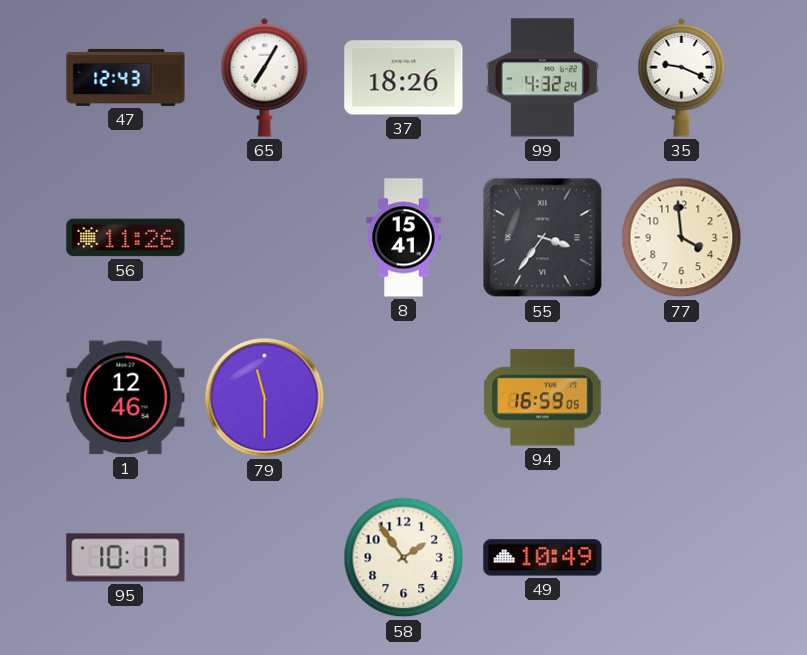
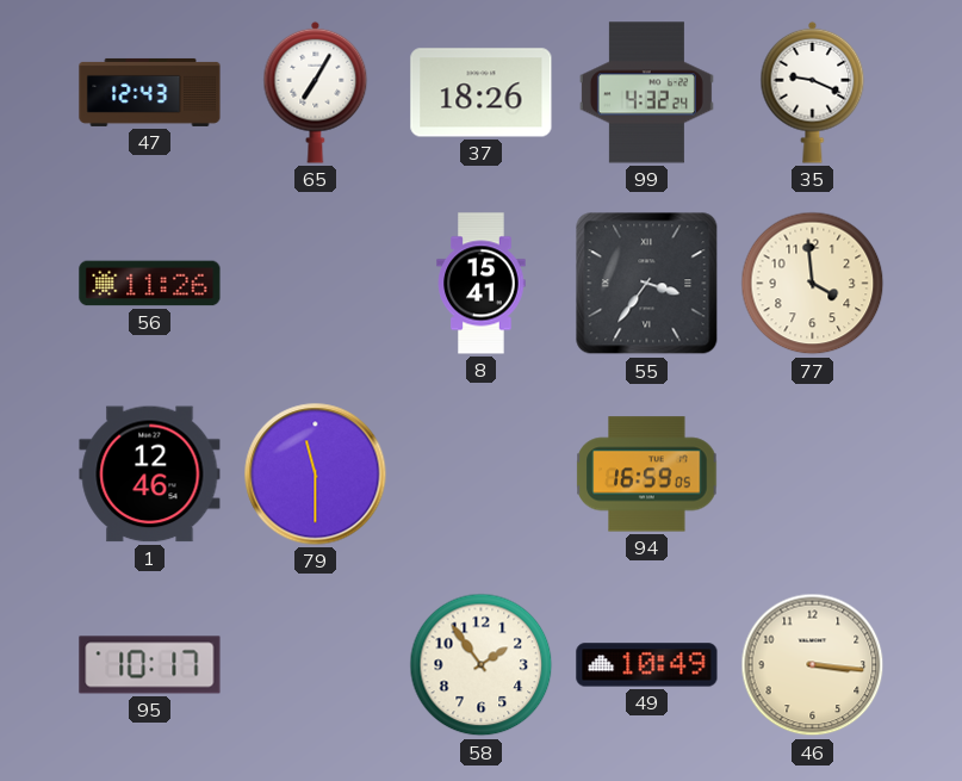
46: none -> 3:16 (813, 665)
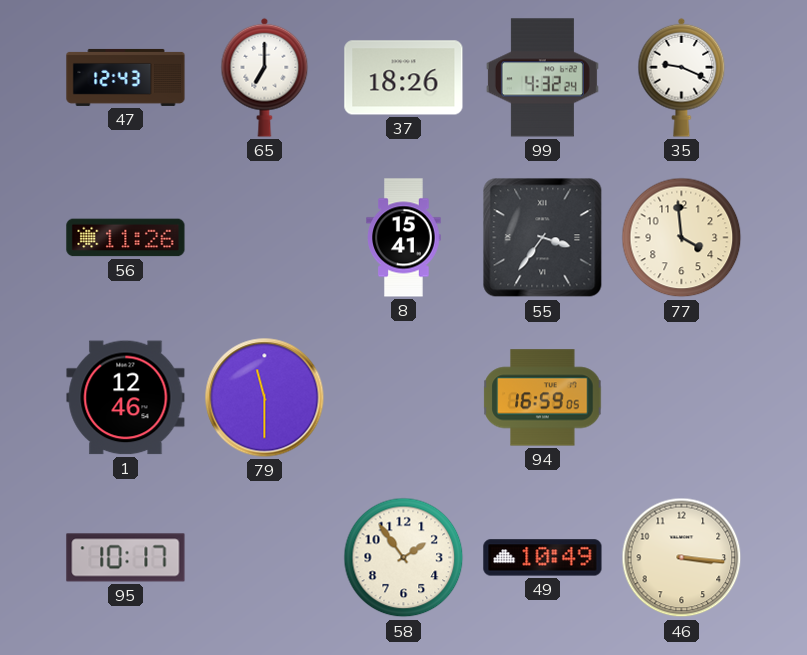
65: 7:05 -> 7:00 (265, 77)
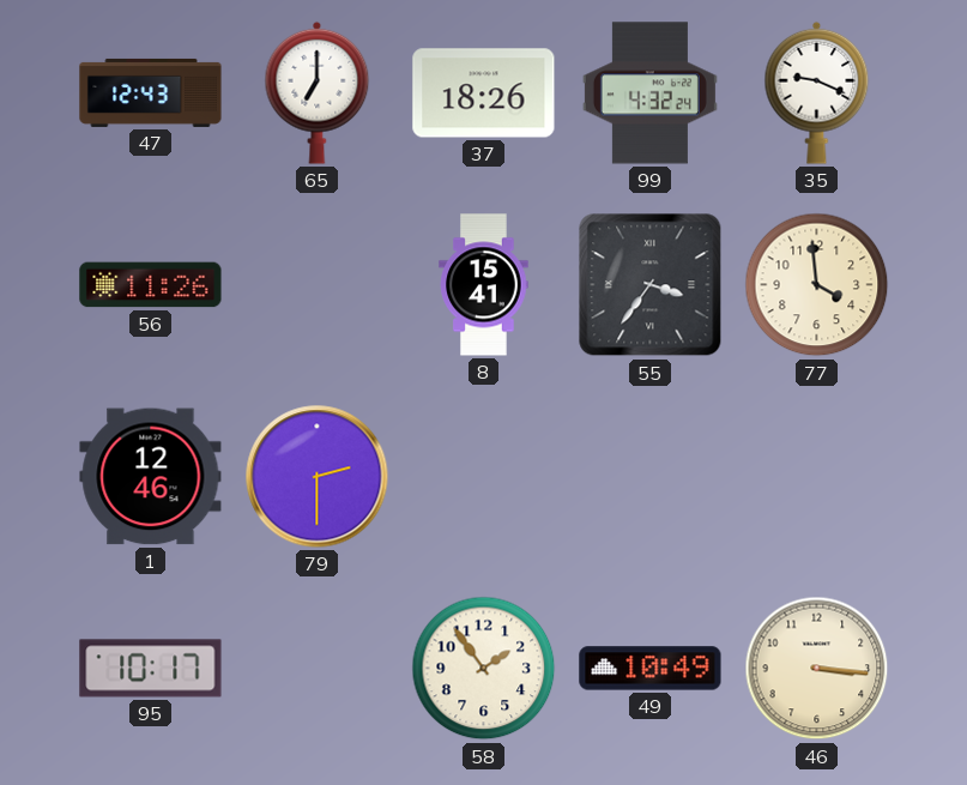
79: 11:30 -> 2:30 (318, 477)
94: 16:59 -> none (543, 398)
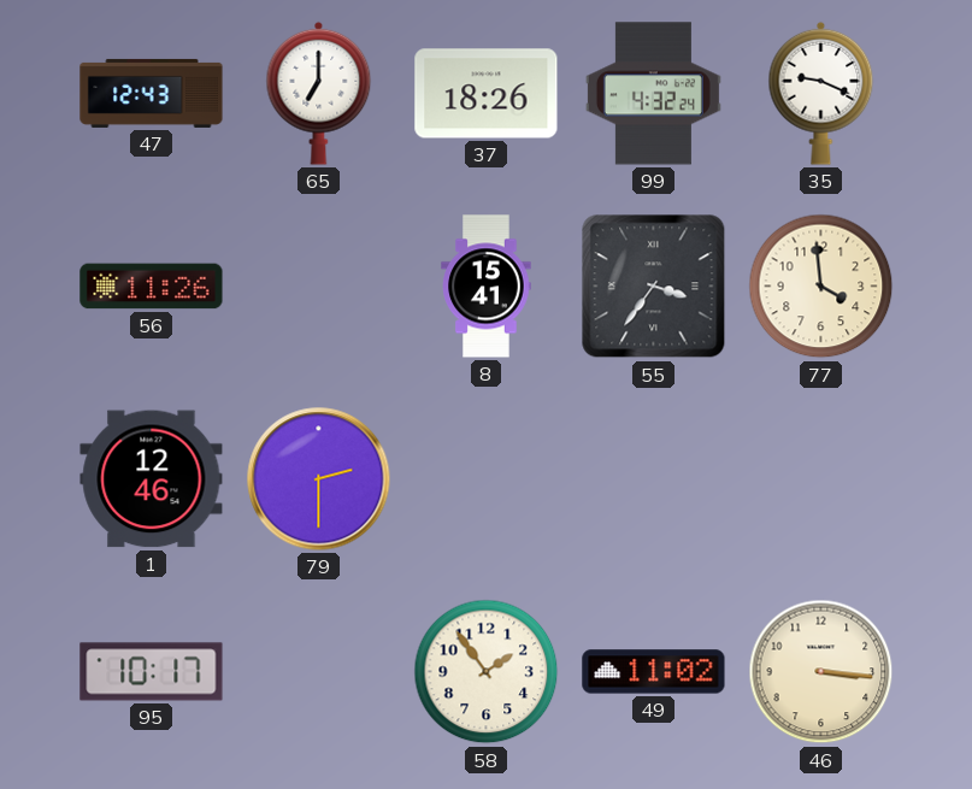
49: 10:49 -> 11:02 (654, 672)
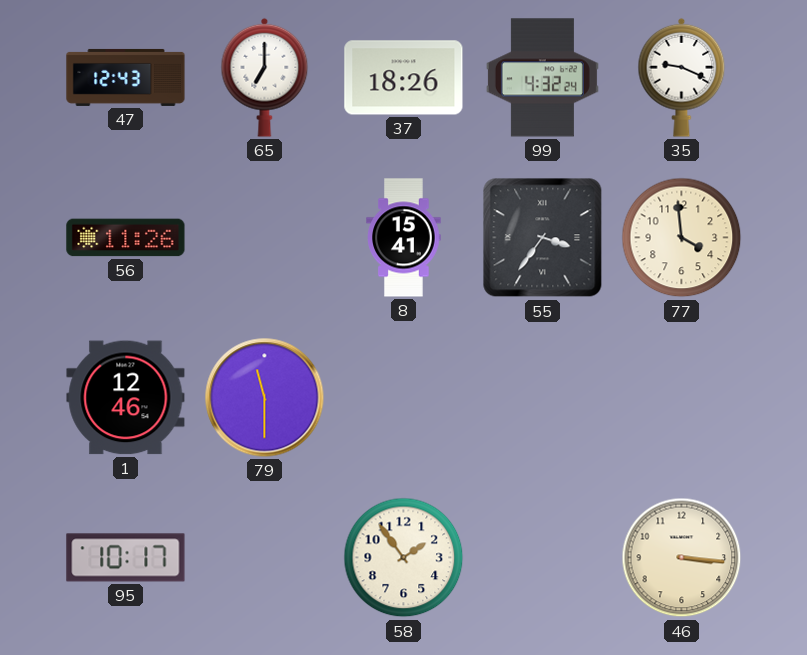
79: 2:30 -> 11:30 (265, 398)
49: 11:02 -> none (654, 672)
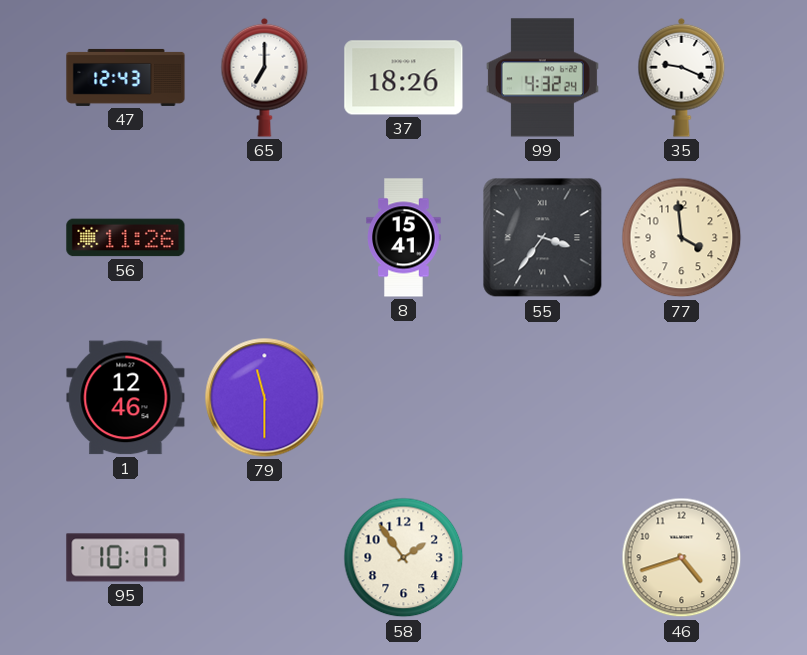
46: 3:16 -> 4:42 (682, 558)
